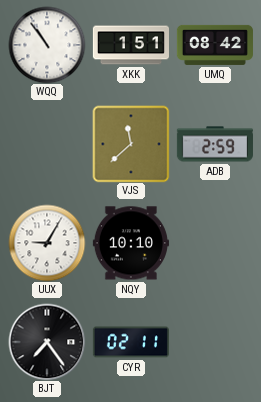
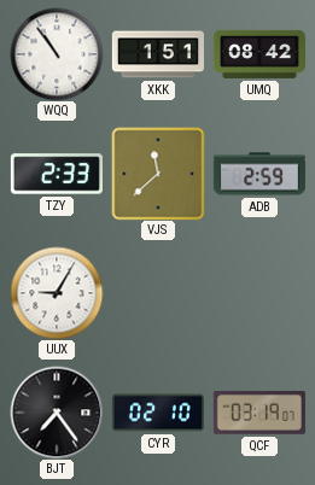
TZY: none -> 2:33 (57, 174)
NQY: 10:10 -> none (131, 243)
CYR: 02:11 -> 02:10 (158, 413)
QCF: none -> 03:19 (259, 414)
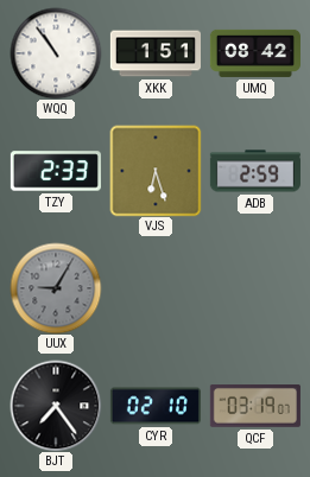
VJS: 11:38 -> 6:27 (156, 171)
UUX dial: white -> grey (56, 288)
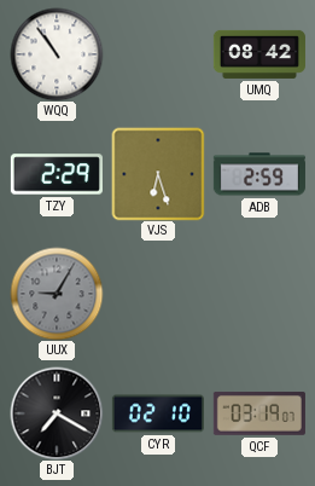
XKK: 1:51 -> none (154, 53)
TZY: 2:33 -> 2:29 (57, 174)
BJT: 7:24 -> 7:20 (57, 413)
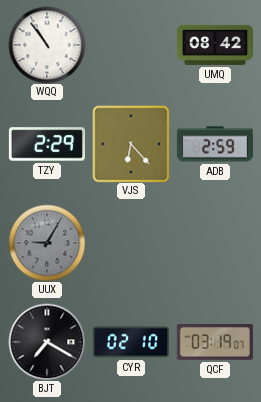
VJS: 6:27 -> 6:23 (131, 144)
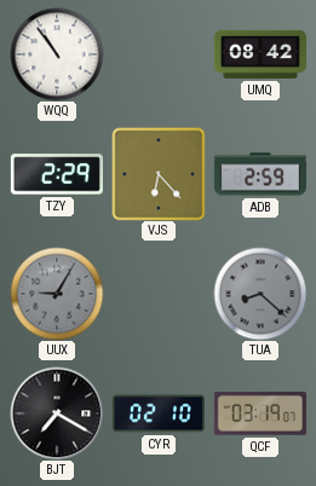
TUA: none -> 8:22 (260, 294)
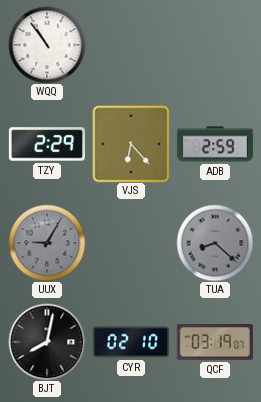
UMQ: 08:42 -> none (260, 54)
BJT: 7:20 -> 8:02 (47, 342)
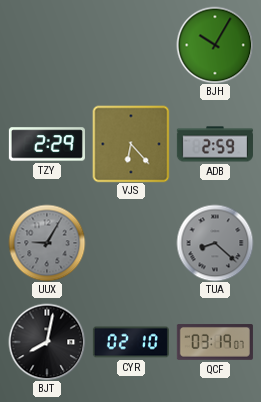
WQQ: 10:54 -> none (47, 45)
BJH: none -> 10:05 (215, 45)
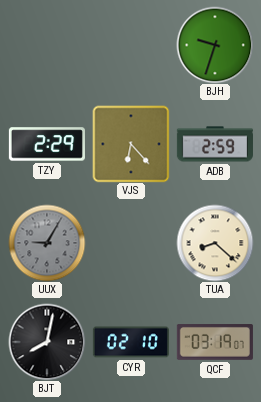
BJH: 10:05 -> 9:33 (215, 45)
TUA dial: grey -> cream (215, 243)
